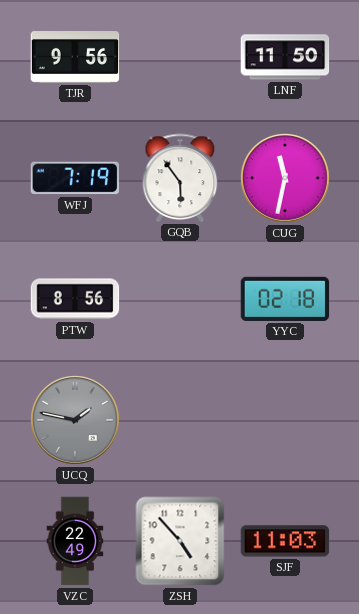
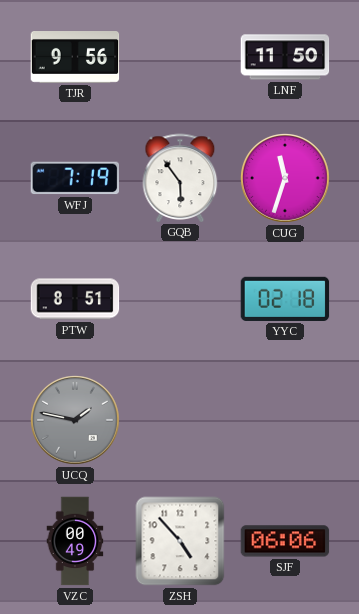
CUG: 11:32 -> 11:33 (286, 179)
PTW: 8:56 -> 8:51 (75, 299)
VZC: 22:49 -> 00:49 (75, 541)
SJF: 11:03 -> 06:06 (285, 541)
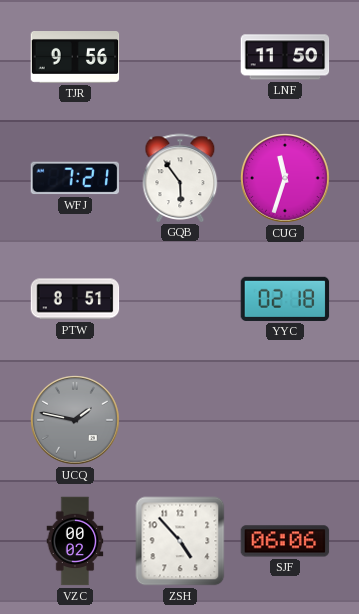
WFJ: 7:19 -> 7:21 (75, 178)
VZC: 00:49 -> 00:02 (75, 541)
